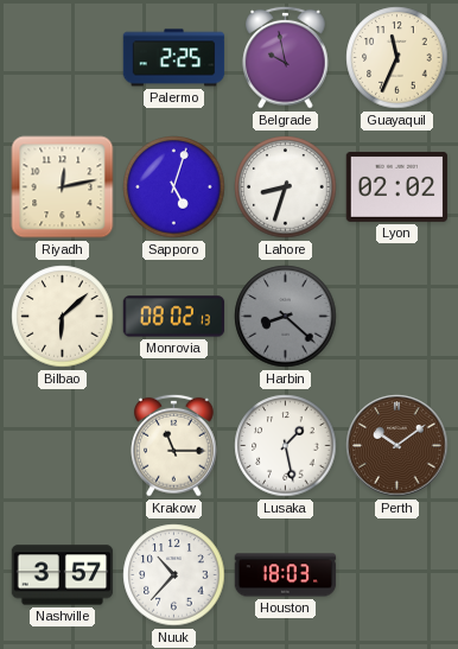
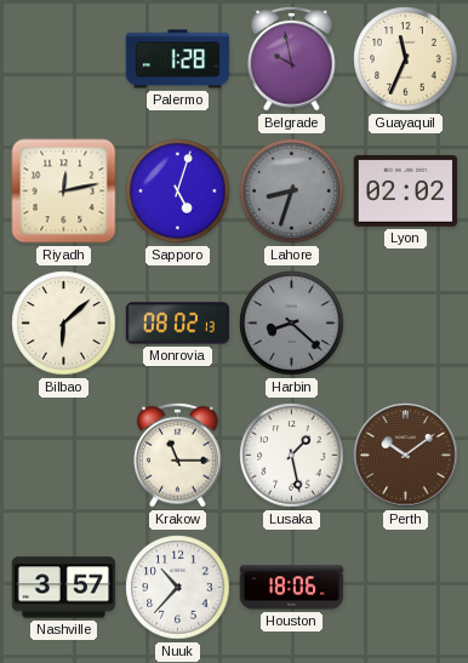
Palermo: 2:25 -> 1:28 (178, 59)
Lahore dial: white -> grey (292, 192)
Houston: 18:03 -> 18:06 (292, 588)
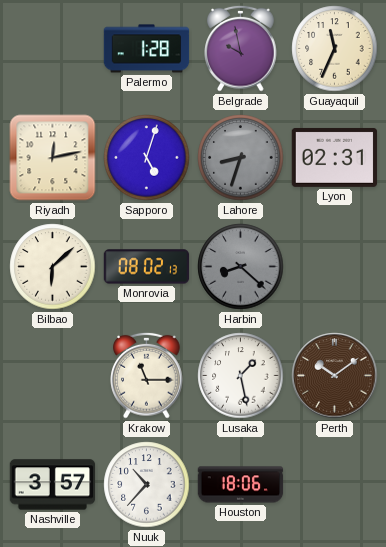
Lyon: 02:02 -> 02:31 (335, 157)
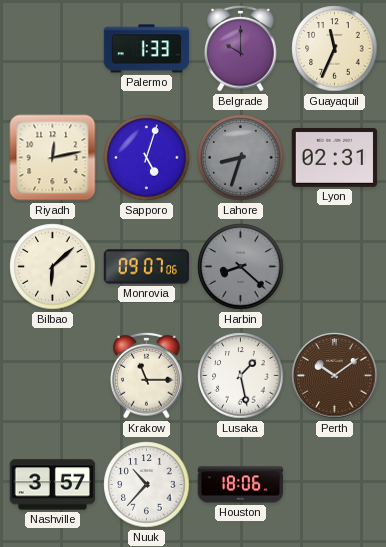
Palermo: 1:28 -> 1:33 (147, 49)
Belgrade: 9:58 -> 10:00 (241, 48)
Monrovia: 08:02 -> 09:07 (147, 267)
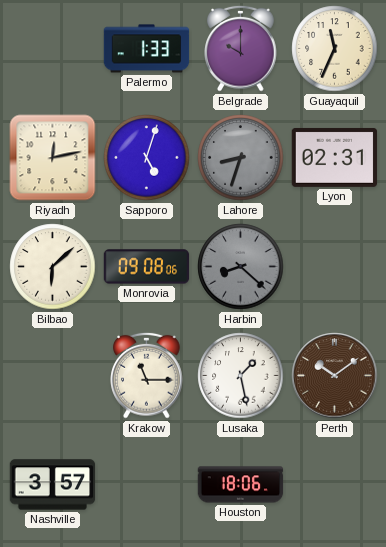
Monrovia: 09:07 -> 09:08 (147, 267)
Nuuk: 10:37 -> none (147, 485)
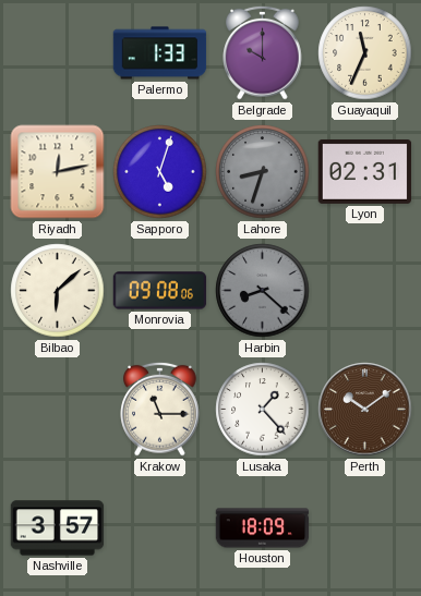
Lusaka: 1:28 -> 1:23 (263, 410)
Houston: 18:06 -> 18:09 (263, 528)
